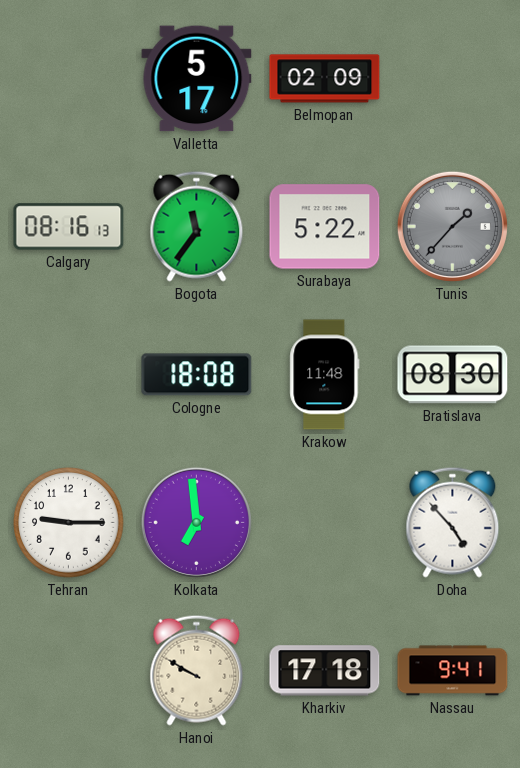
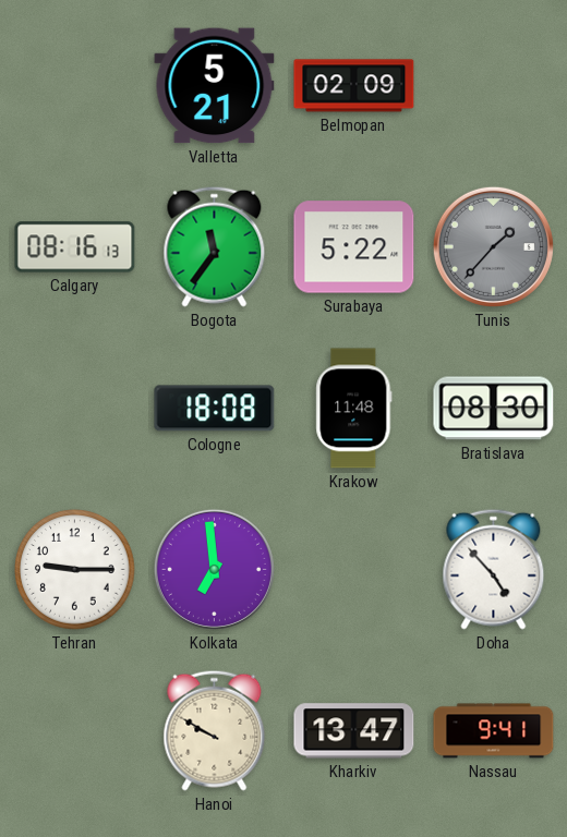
Valletta: 5:17 -> 5:21 (215, 86)
Kharkiv: 17:18 -> 13:47 (354, 731)
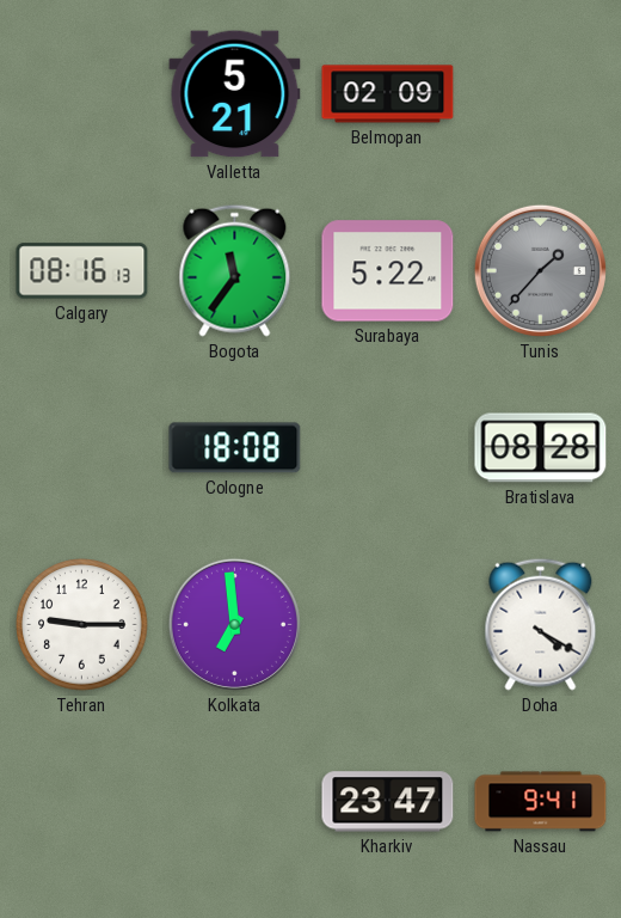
Krakow: 11:48 -> none (354, 409)
Bratislava: 08:30 -> 08:28 (541, 448)
Doha: 4:53 -> 4:20 (541, 624)
Hanoi: 9:50 -> none (215, 730)
Kharkiv: 13:47 -> 23:47 (388, 802)
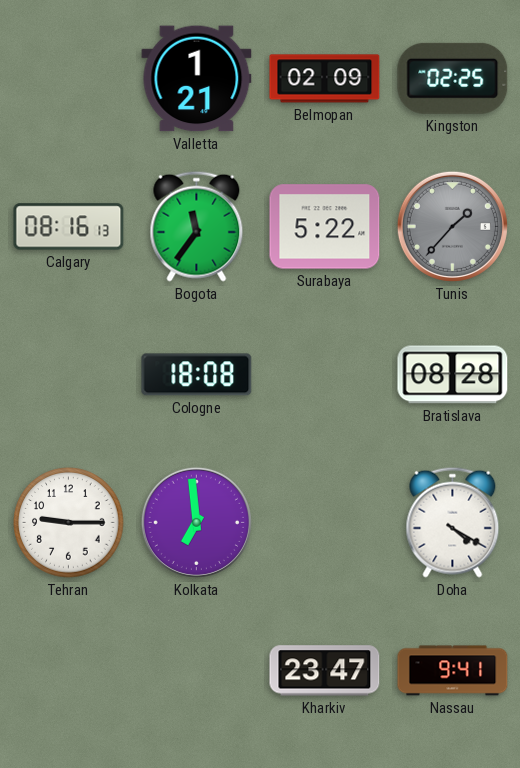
Valletta: 5:21 -> 1:21 (197, 79)
Kingston: none -> 02:25 (453, 78)
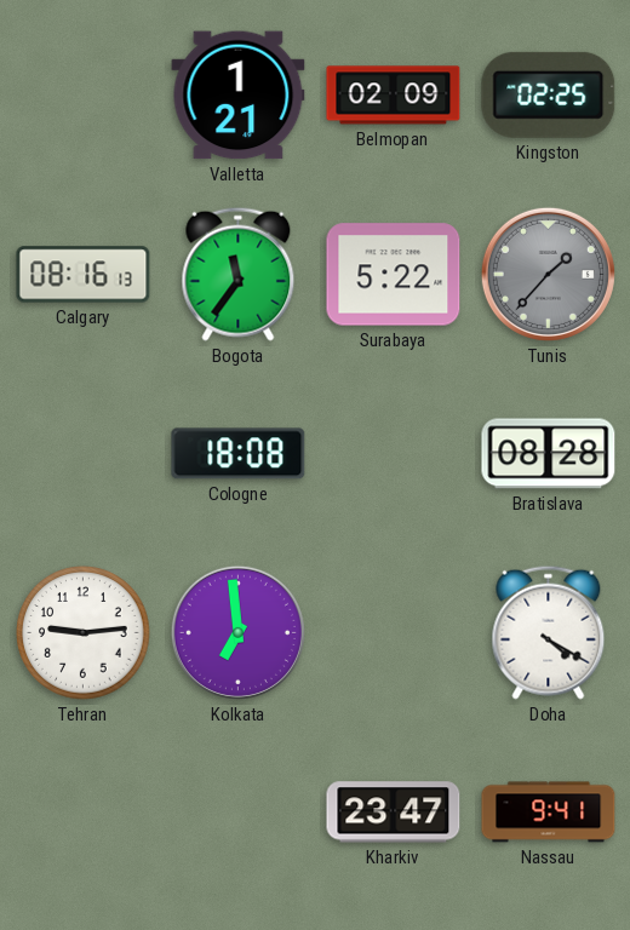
Tehran: 9:15 -> 9:14 (84, 633)
